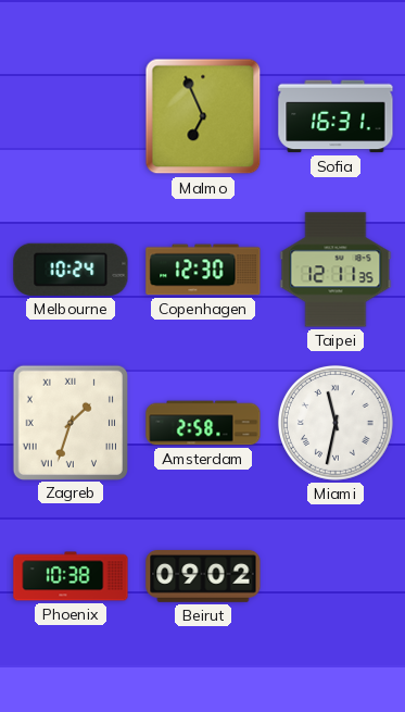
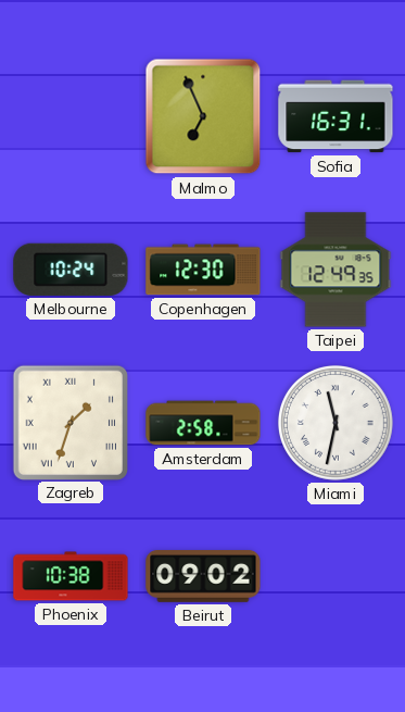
Taipei: 12:11 -> 12:49 (336, 270)
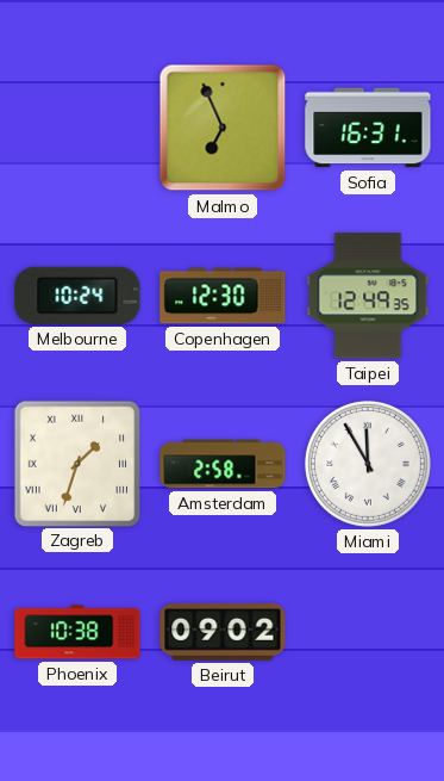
Miami: 11:32 -> 11:55 (368, 464)
